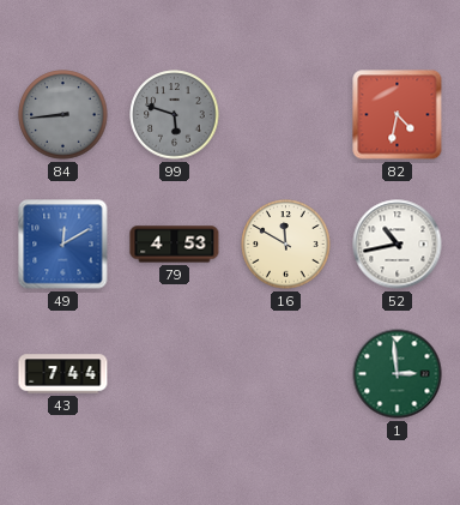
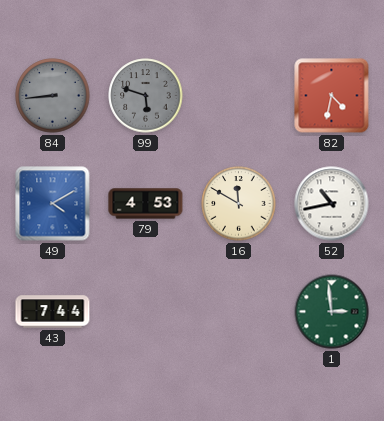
49: 12:10 -> 4:10 (53, 204)
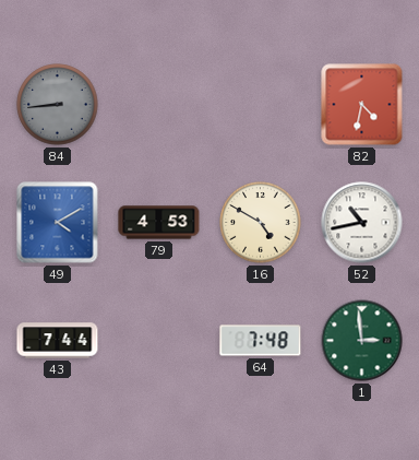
99: 5:48 -> none (146, 96)
16: 11:50 -> 4:50 (261, 223)
64: none -> 7:48 (261, 341)
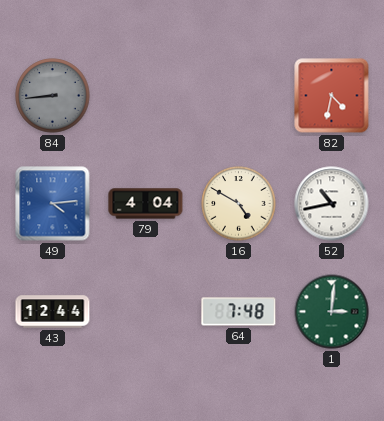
49: 4:10 -> 4:14 (53, 204)
79: 4:53 -> 4:04 (146, 204)
43: 7:44 -> 12:44 (53, 312)
1: 2:59 -> 3:01 (332, 312)
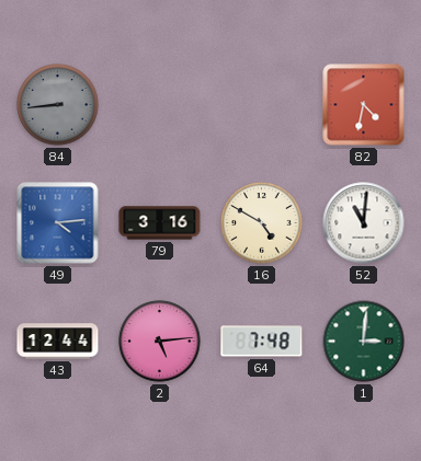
79: 4:04 -> 3:16 (160, 223)
52: 10:43 -> 11:01 (364, 223)
2: none -> 5:14 (160, 342)
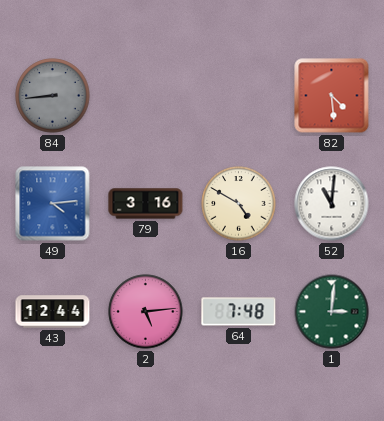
82: 4:32 -> 4:29 (332, 96)
